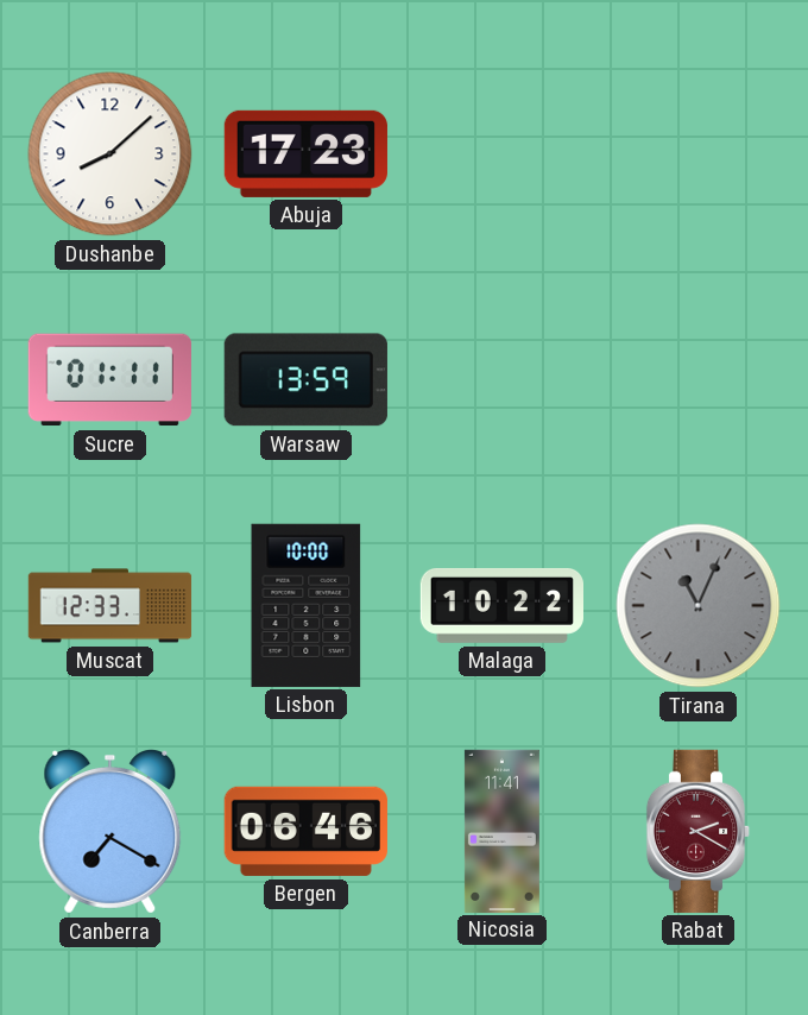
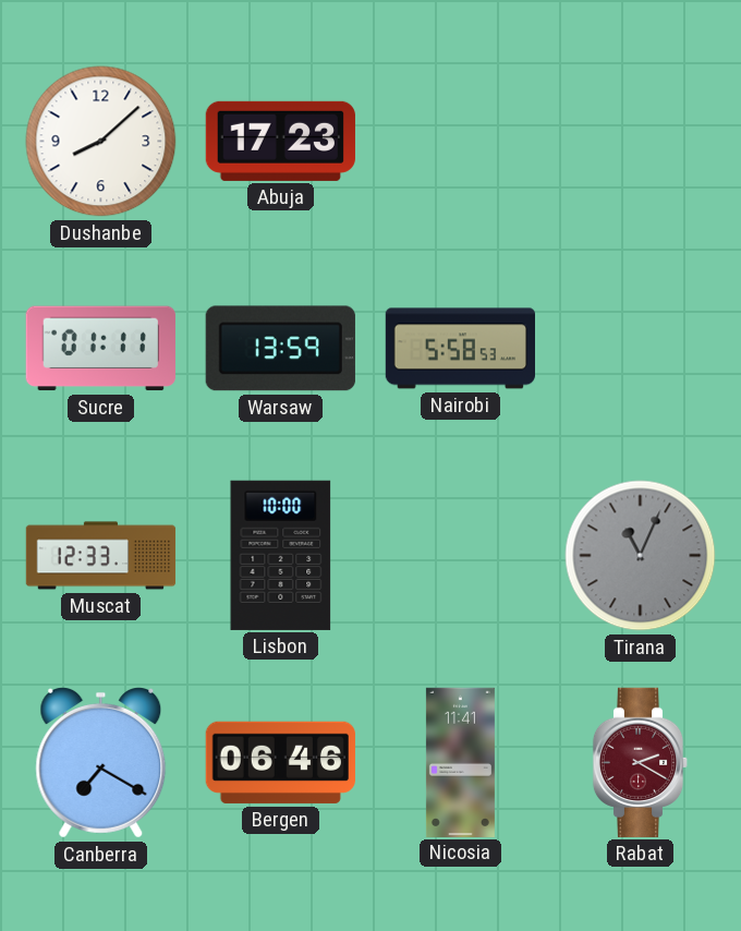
Nairobi: none -> 5:58 (460, 349)
Malaga: 10:22 -> none (501, 605)
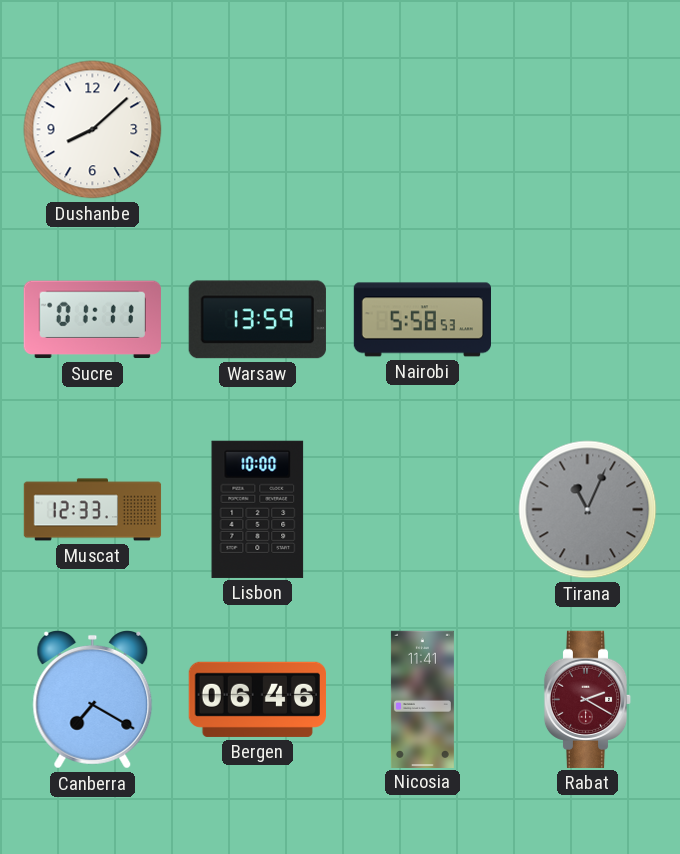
Abuja: 17:23 -> none (280, 141)
